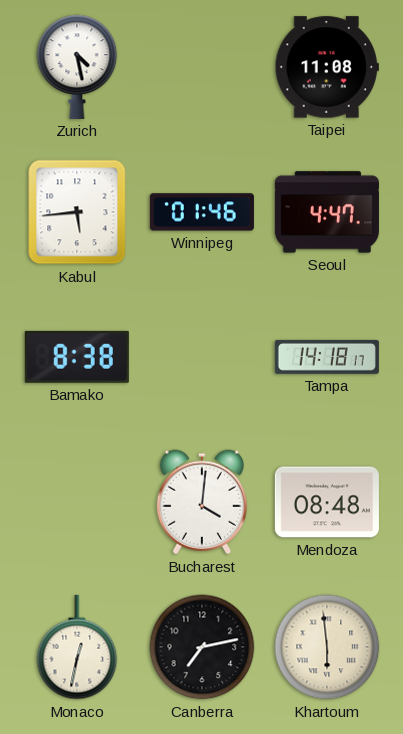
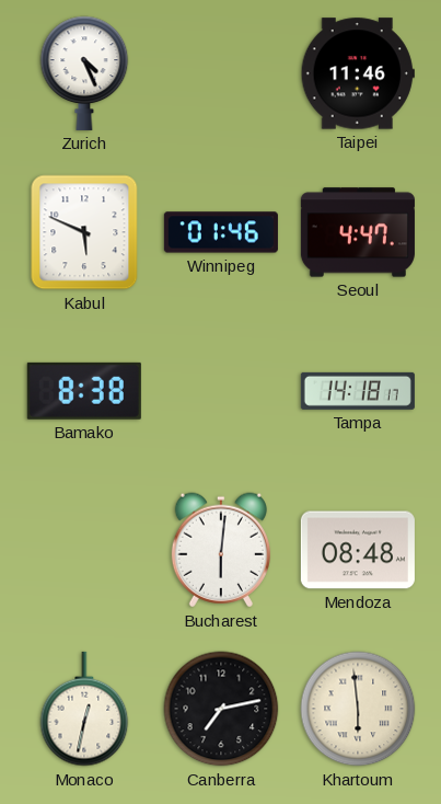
Zurich: 4:28 -> 4:26 (84, 73)
Taipei: 11:08 -> 11:46 (358, 73)
Kabul: 5:44 -> 5:49 (84, 232)
Bucharest: 4:01 -> 6:01 (221, 550)
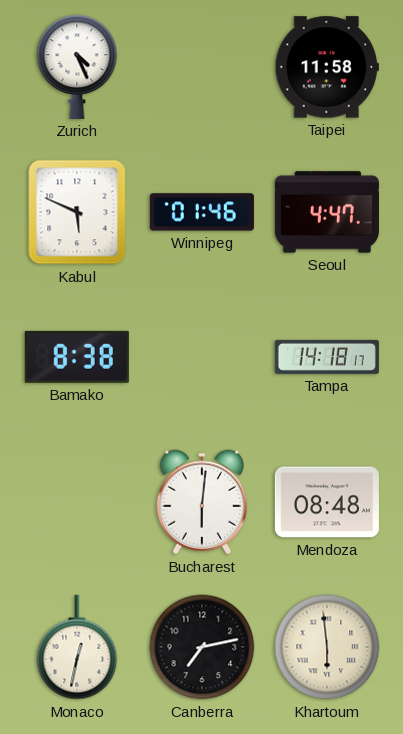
Taipei: 11:46 -> 11:58 (327, 67)
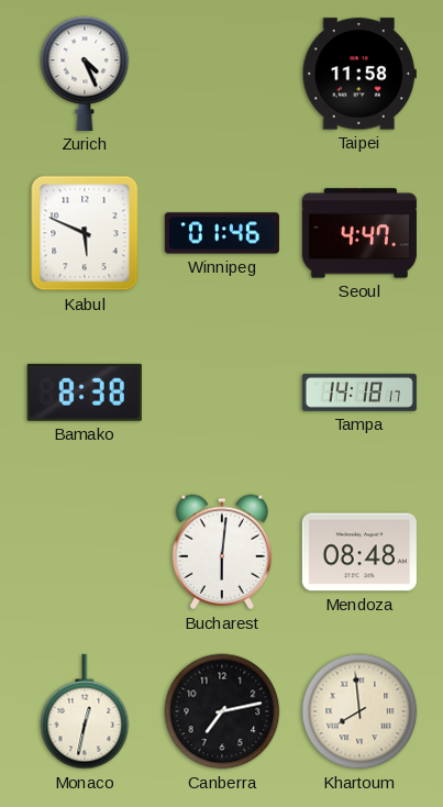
Khartoum: 5:59 -> 7:59 (359, 711)
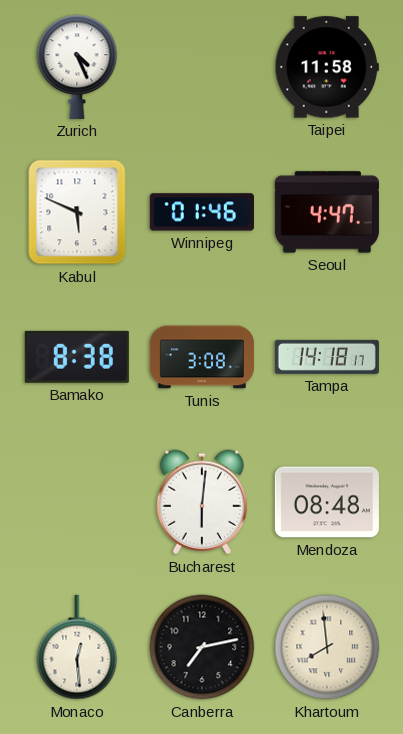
Tunis: none -> 3:08 (202, 357)
Monaco: 12:32 -> 12:29 (77, 647)
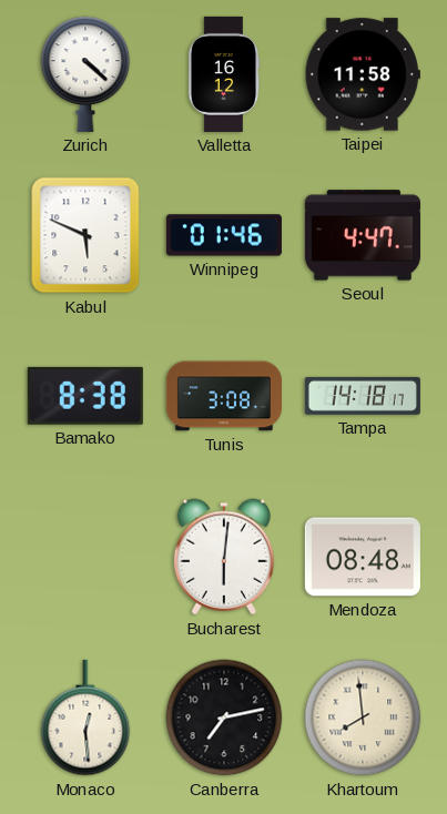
Zurich: 4:26 -> 4:22 (85, 74)
Valletta: none -> 16:12 (224, 74)
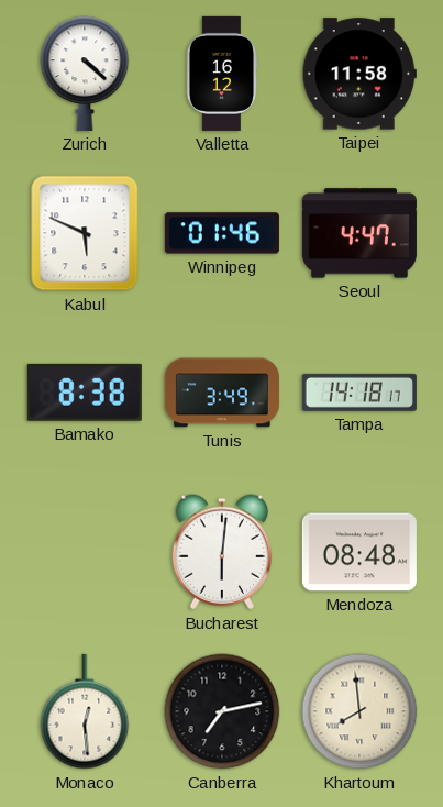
Tunis: 3:08 -> 3:49 (222, 393)
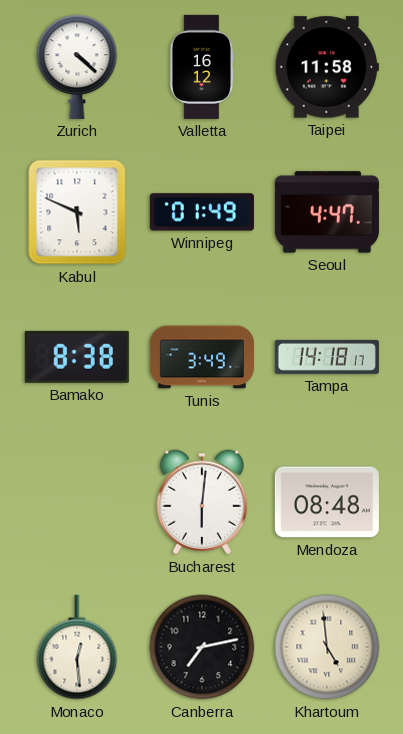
Winnipeg: 01:46 -> 01:49 (202, 212)
Khartoum: 7:59 -> 4:59 (327, 647)
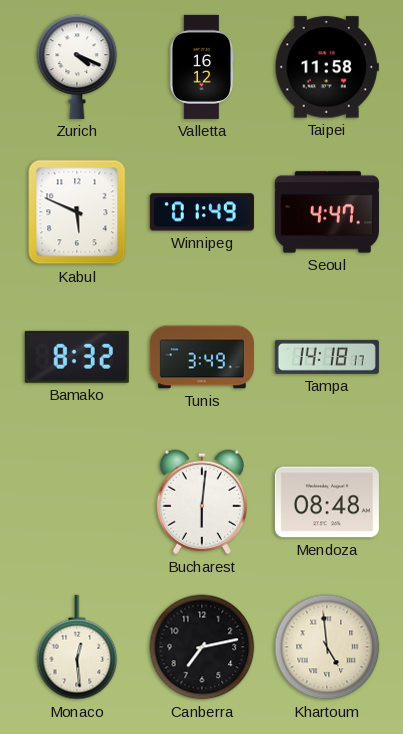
Zurich: 4:22 -> 4:19 (77, 67)
Bamako: 8:38 -> 8:32 (77, 357)
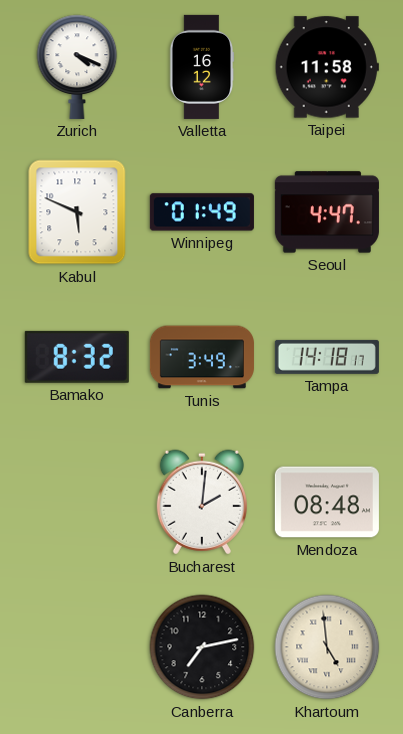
Bucharest: 6:01 -> 2:01 (202, 502)
Monaco: 12:29 -> none (77, 647)
